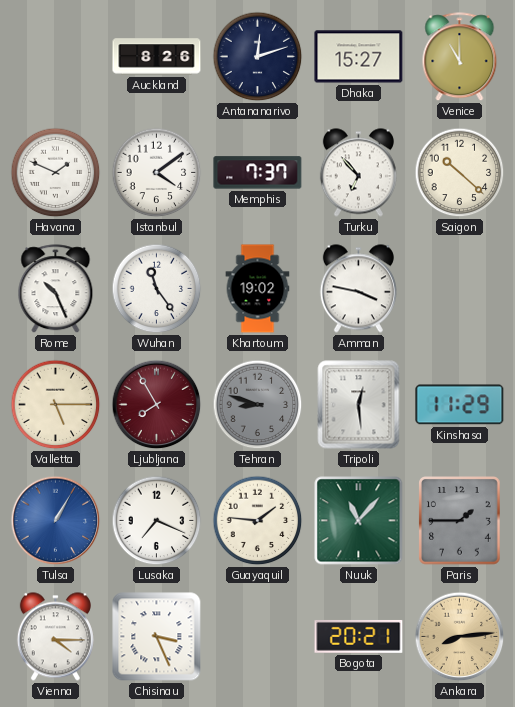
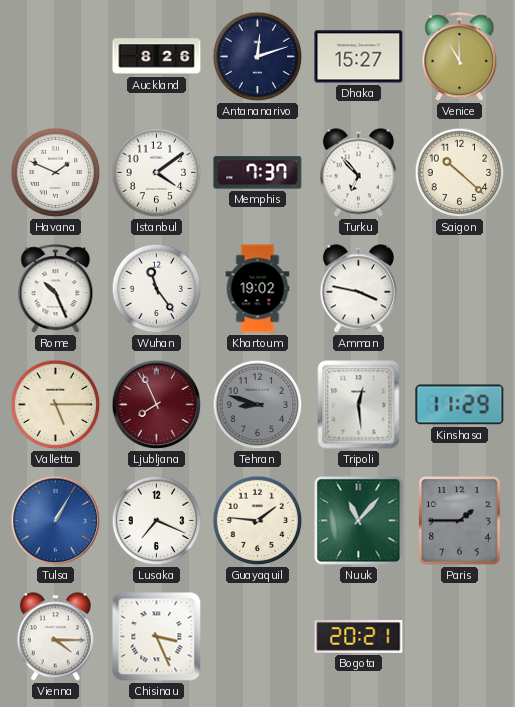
Ljubljana: 7:55 -> 7:56 (157, 405)
Ankara: 8:14 -> none (460, 637)
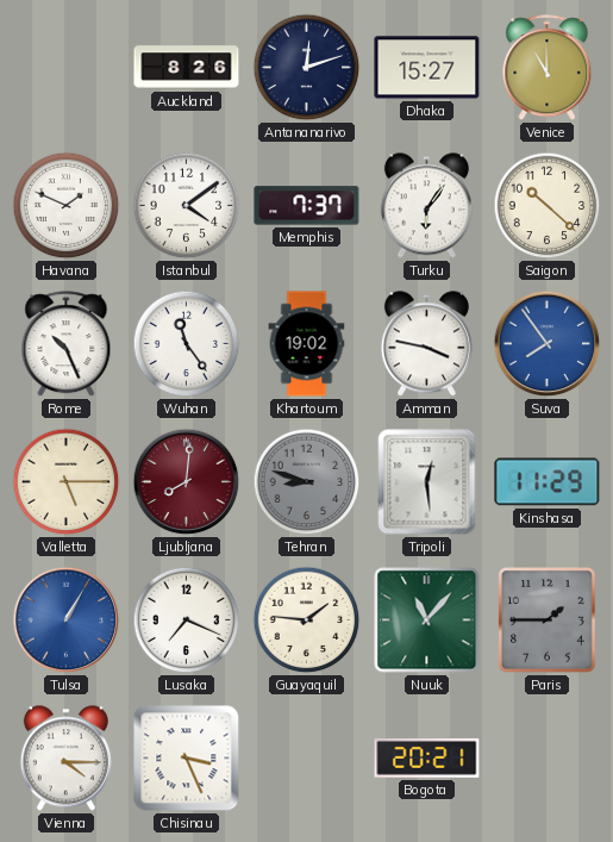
Turku: 6:53 -> 6:06 (426, 206)
Suva: none -> 7:54 (548, 344)
Ljubljana: 7:56 -> 8:01 (187, 482)
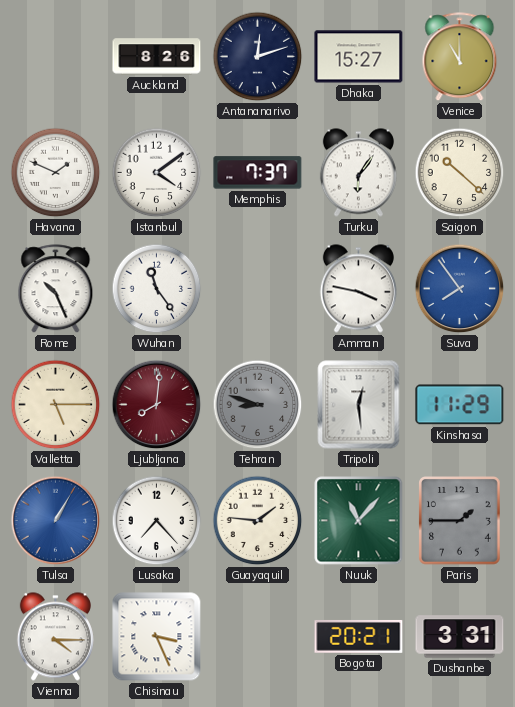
Khartoum: 19:02 -> none (307, 344)
Lusaka: 7:19 -> 7:23 (157, 521)
Dushanbe: none -> 3:31 (460, 637)
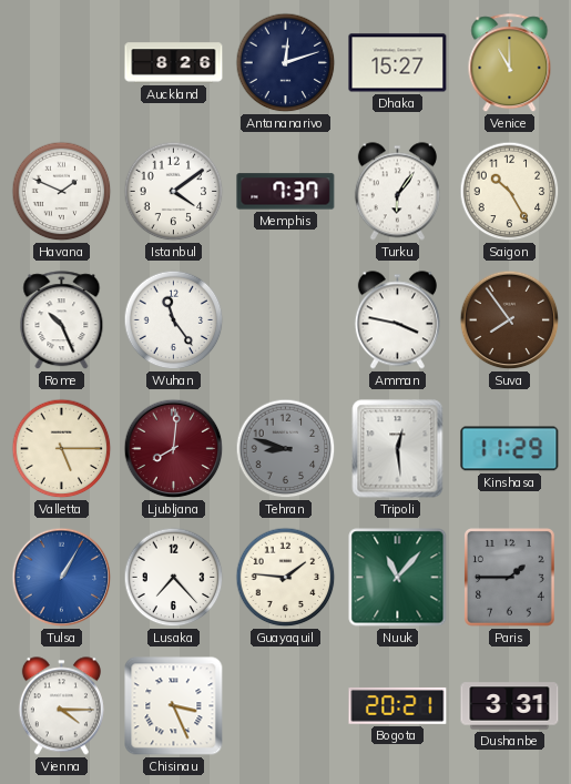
Saigon: 10:22 -> 10:25 (510, 192)
Suva dial: blue -> brown (510, 320)
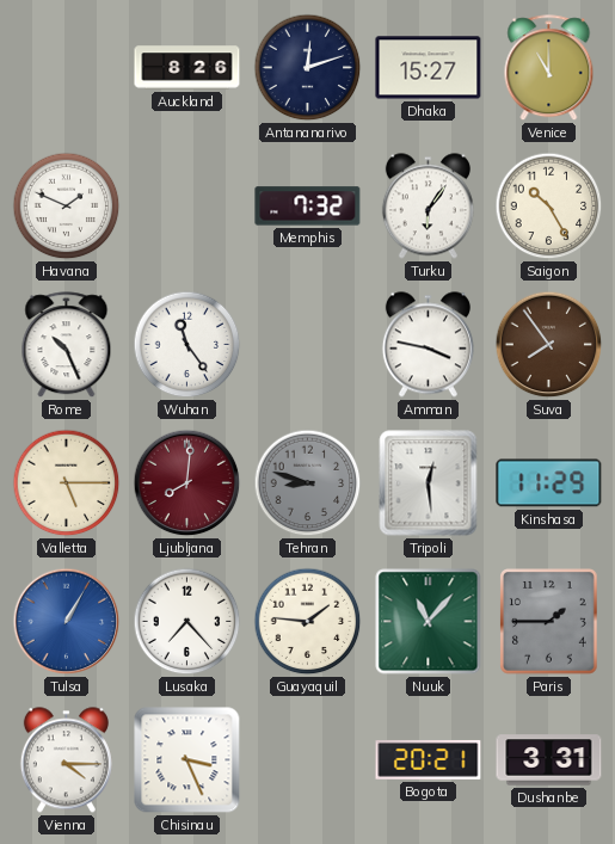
Istanbul: 4:09 -> none (174, 192)
Memphis: 7:37 -> 7:32 (308, 207)
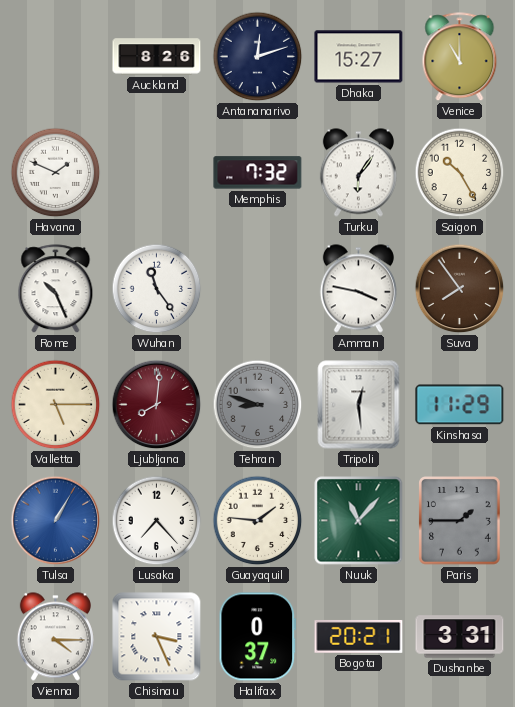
Halifax: none -> 0:37 (258, 637)
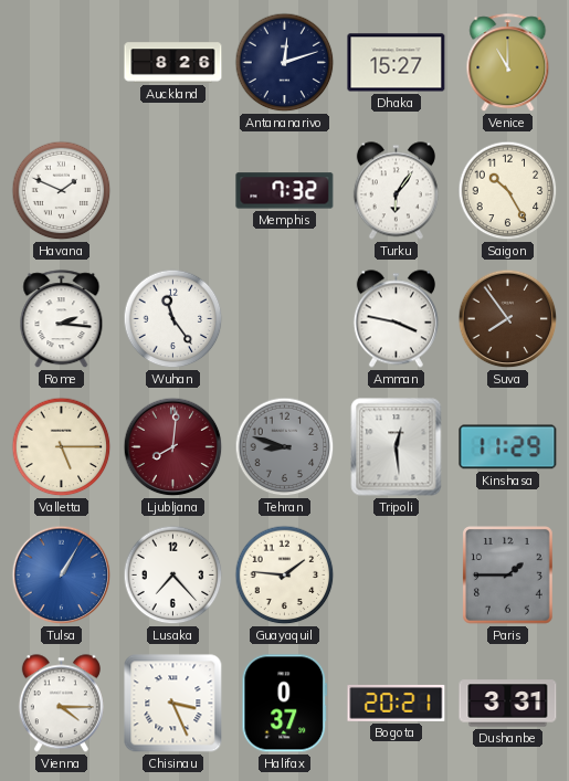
Rome: 10:26 -> 2:16 (62, 319)
Nuuk: 11:07 -> none (359, 521)
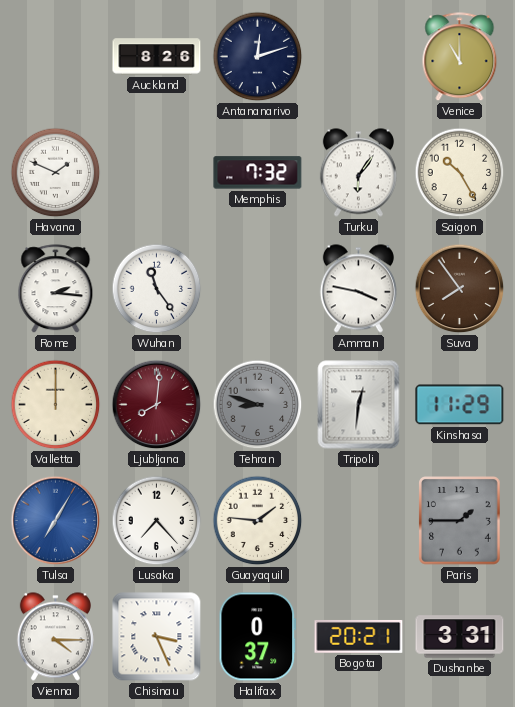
Dhaka: 15:27 -> none (397, 63)
Valletta: 5:15 -> 12:00 (56, 405)
Tripoli: 12:29 -> 12:31 (359, 405)
Tulsa: 1:05 -> 7:05 (56, 521)
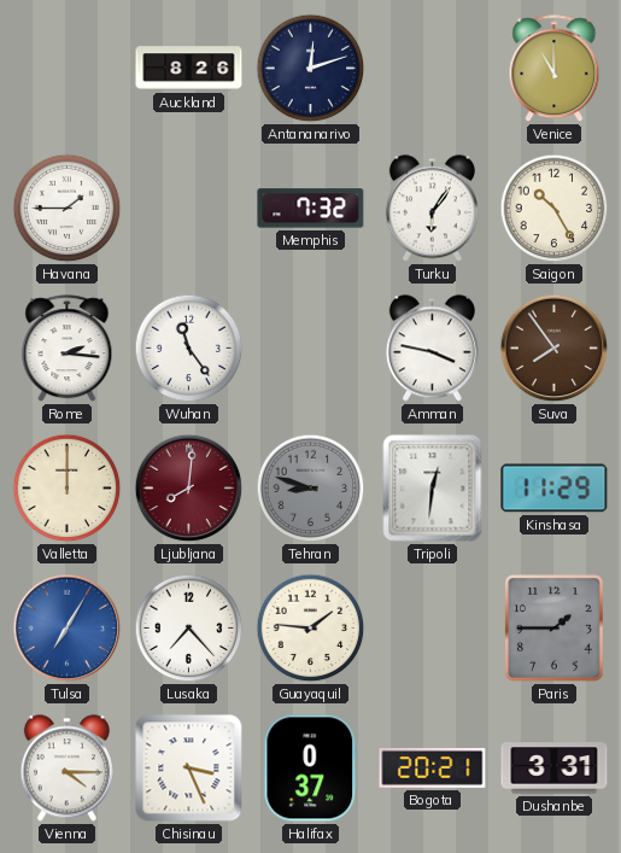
Havana: 1:49 -> 1:45 (68, 209)
